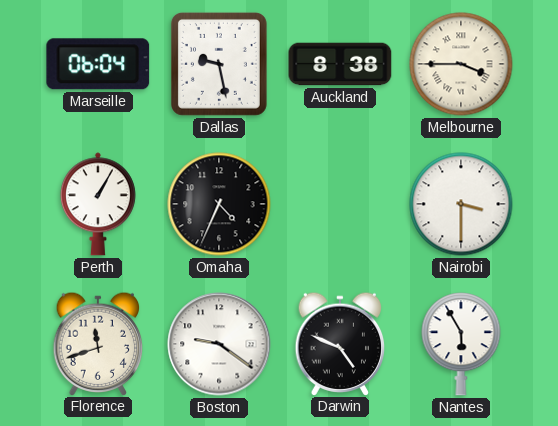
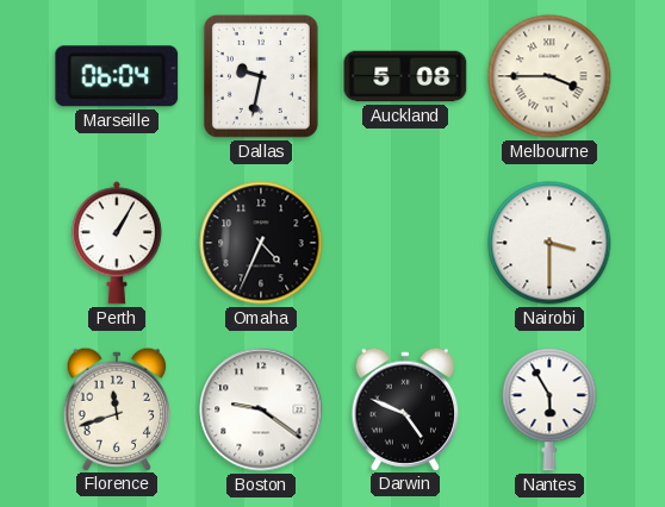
Dallas: 9:28 -> 9:32 (261, 76)
Auckland: 8:38 -> 5:08 (405, 76)
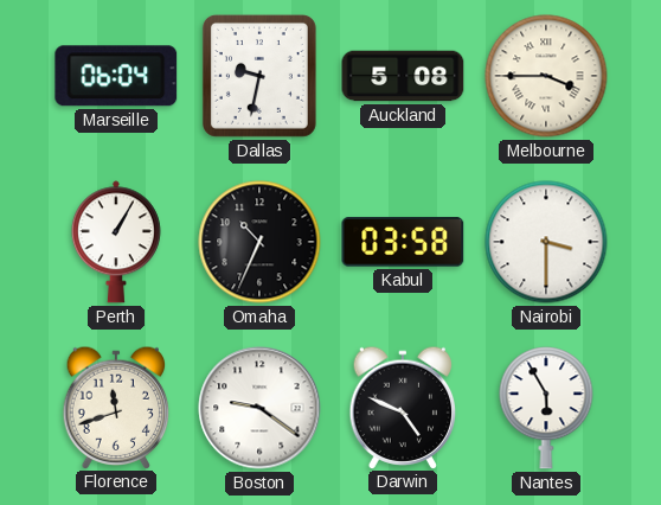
Omaha: 4:34 -> 10:34 (259, 242)
Kabul: none -> 03:58 (403, 242)
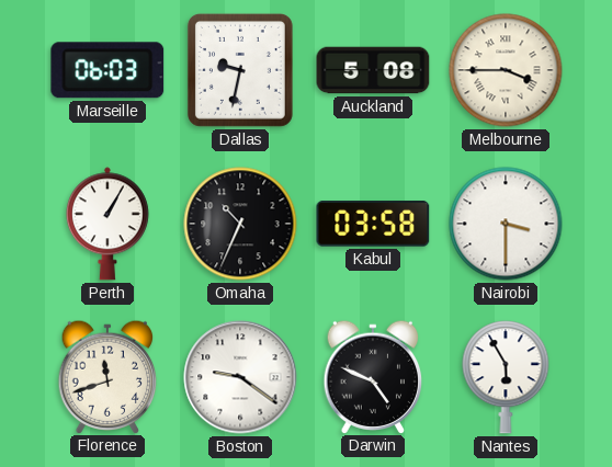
Marseille: 06:04 -> 06:03 (107, 70)
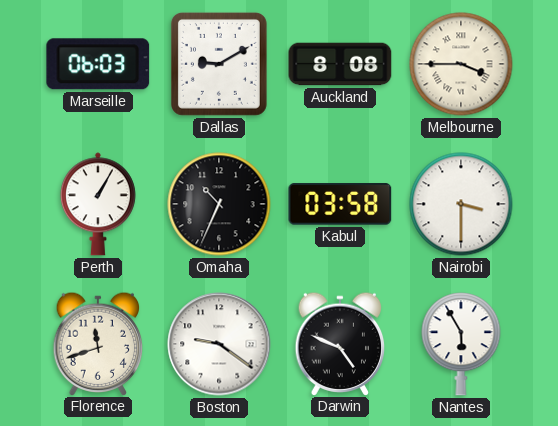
Dallas: 9:32 -> 9:10 (219, 64)
Auckland: 5:08 -> 8:08 (340, 64)
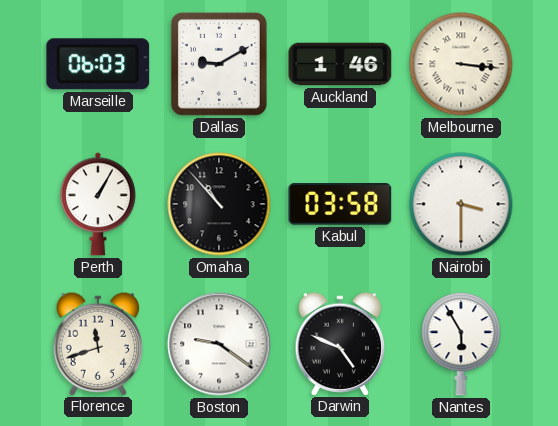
Auckland: 8:08 -> 1:46 (340, 64)
Melbourne: 3:45 -> 3:16 (461, 64)
Omaha: 10:34 -> 10:53 (219, 204)
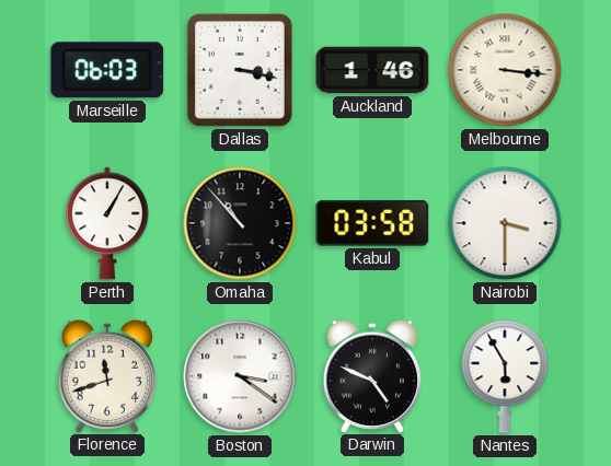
Dallas: 9:10 -> 3:17 (240, 70)
Boston: 9:21 -> 3:21 (240, 376)
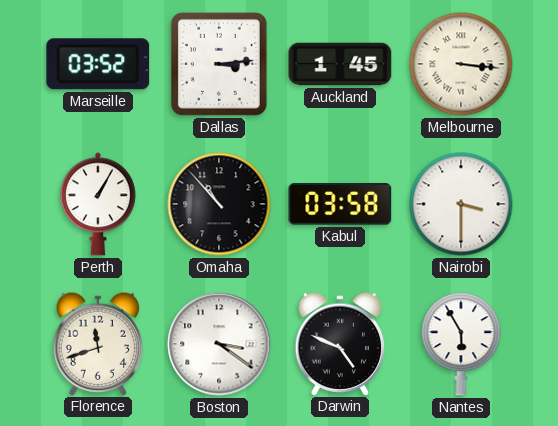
Marseille: 06:03 -> 03:52 (98, 64)
Dallas: 3:17 -> 3:14 (219, 64)
Auckland: 1:46 -> 1:45 (340, 64)
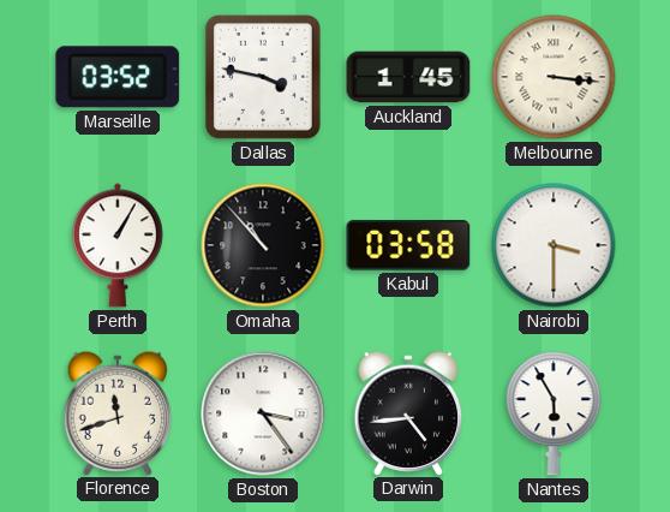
Dallas: 3:14 -> 3:47 (263, 77)
Boston: 3:21 -> 3:24 (263, 413)
Darwin: 4:49 -> 4:44 (408, 412)
